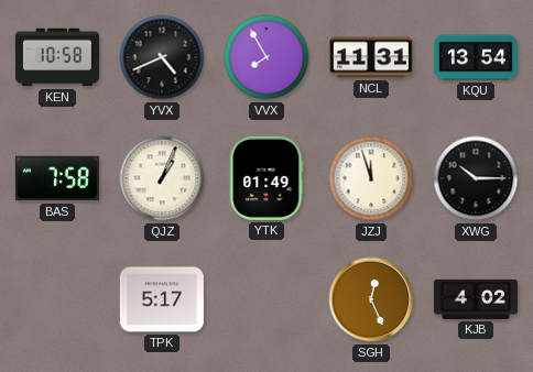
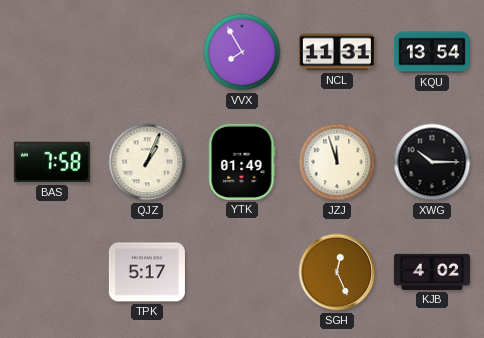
KEN: 10:58 -> none (57, 57)
YVX: 4:41 -> none (162, 57)
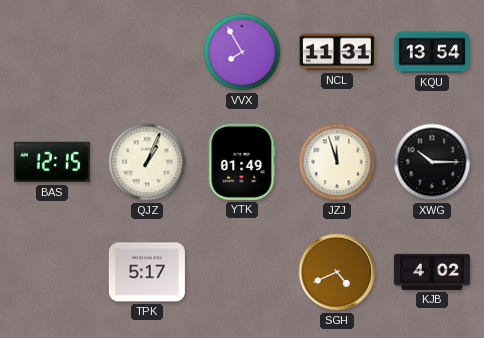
BAS: 7:58 -> 12:15 (52, 162)
SGH: 12:26 -> 4:41 (337, 272)
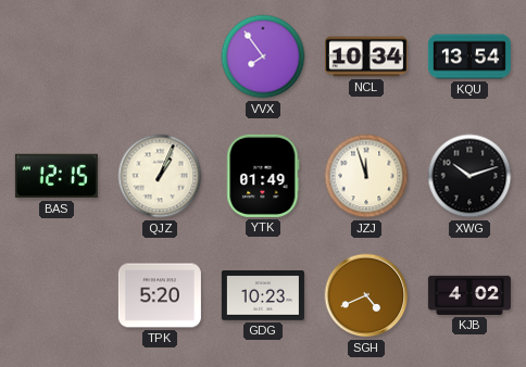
VVX: 7:55 -> 7:54 (263, 56)
NCL: 11:31 -> 10:34 (366, 56)
XWG: 10:15 -> 10:12 (469, 176)
TPK: 5:17 -> 5:20 (160, 295)
GDG: none -> 10:23 (263, 296)
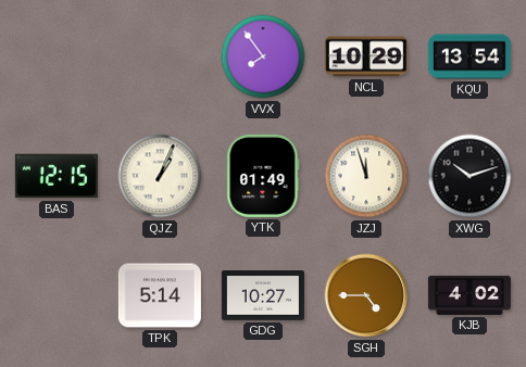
NCL: 10:34 -> 10:29 (366, 56)
TPK: 5:20 -> 5:14 (160, 295)
GDG: 10:23 -> 10:27 (263, 296)
SGH: 4:41 -> 4:45 (366, 295)
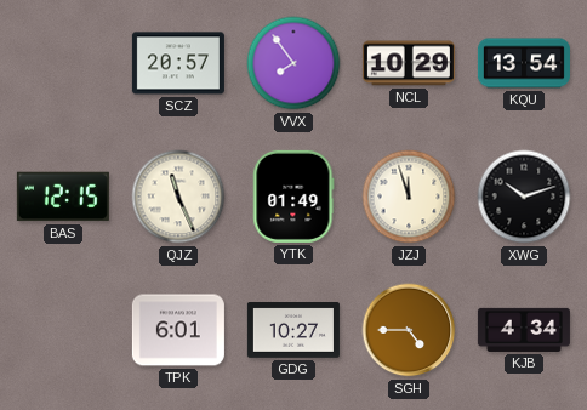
SCZ: none -> 20:57 (178, 63)
QJZ: 1:04 -> 11:26 (178, 197)
TPK: 5:14 -> 6:01 (178, 330)
KJB: 4:02 -> 4:34 (524, 330)
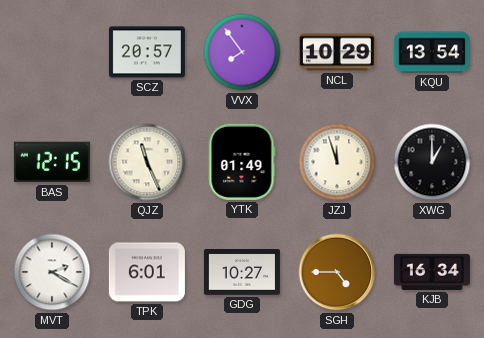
XWG: 10:12 -> 1:00 (432, 162)
MVT: none -> 2:20 (52, 272)
KJB: 4:34 -> 16:34 (432, 272)
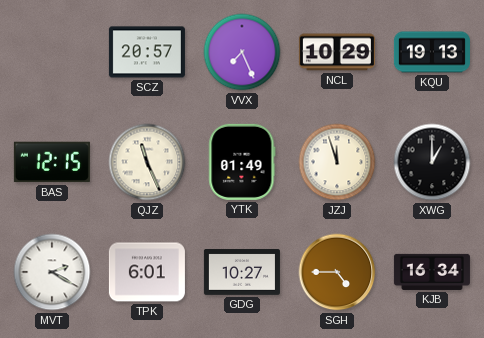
VVX: 7:54 -> 7:26 (242, 52)
KQU: 13:54 -> 19:13 (432, 52)
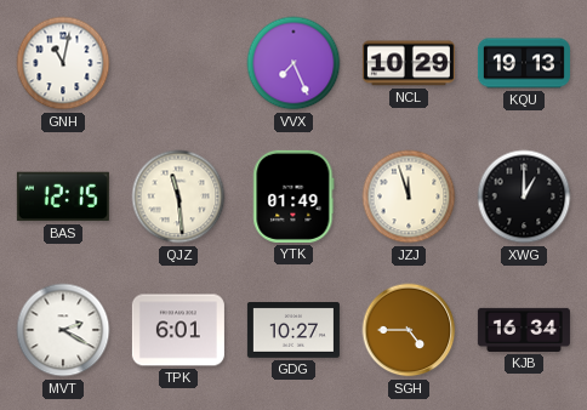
GNH: none -> 11:02 (63, 63)
SCZ: 20:57 -> none (147, 52)
QJZ: 11:26 -> 11:29 (178, 197)
